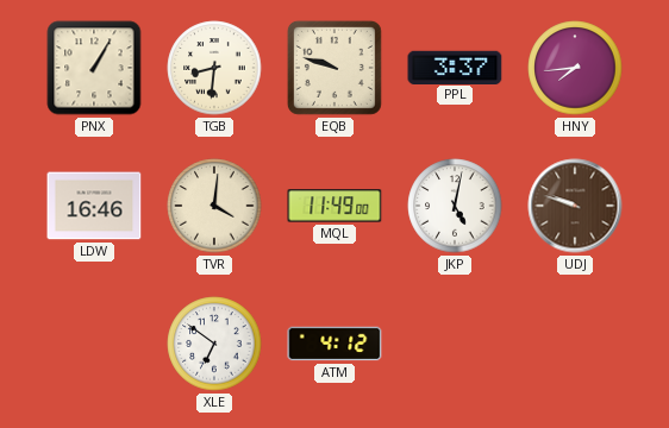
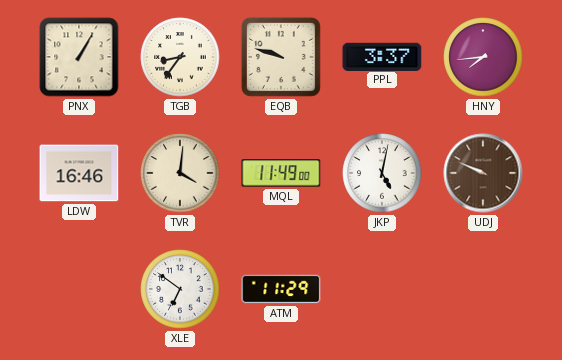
TGB: 8:31 -> 8:36 (180, 57)
UDJ: 9:48 -> 9:49 (483, 173)
ATM: 4:12 -> 11:29 (281, 289)
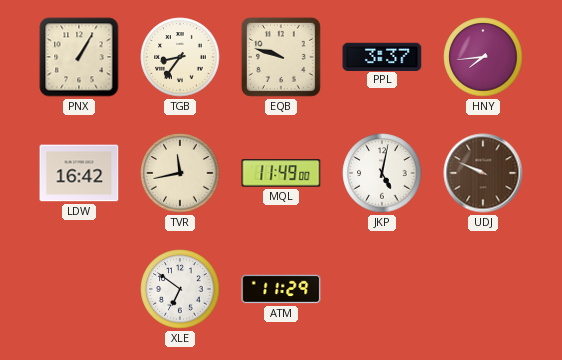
LDW: 16:46 -> 16:42 (79, 173)
TVR: 4:01 -> 11:43 (180, 173)
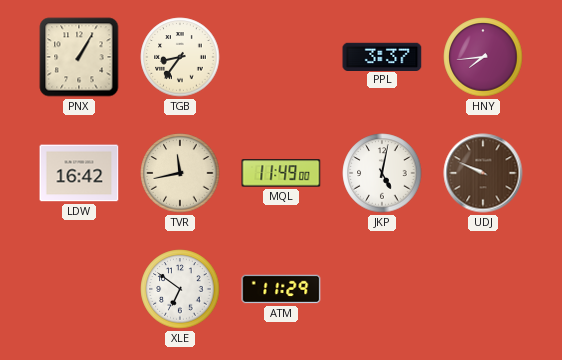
EQB: 9:48 -> none (281, 57)
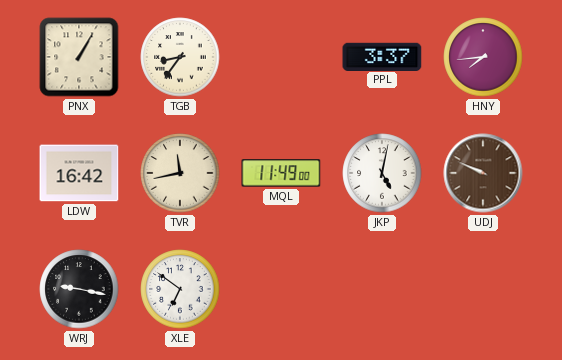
WRJ: none -> 9:17 (79, 289)
ATM: 11:29 -> none (281, 289)
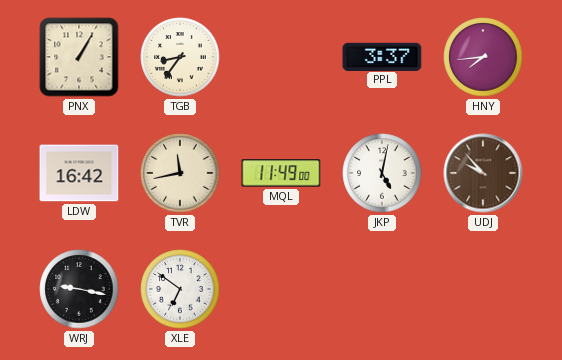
UDJ: 9:49 -> 9:53 (483, 173)
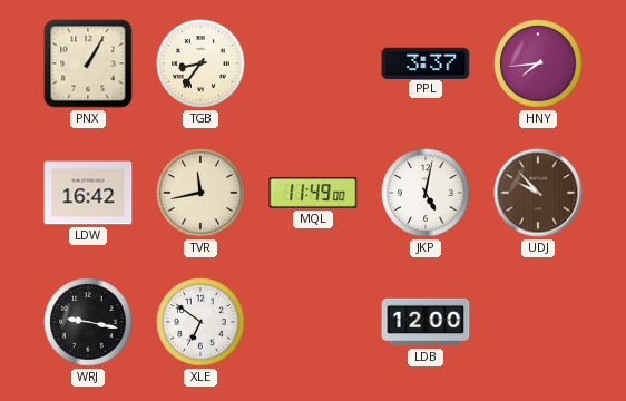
LDB: none -> 12:00 (426, 322)
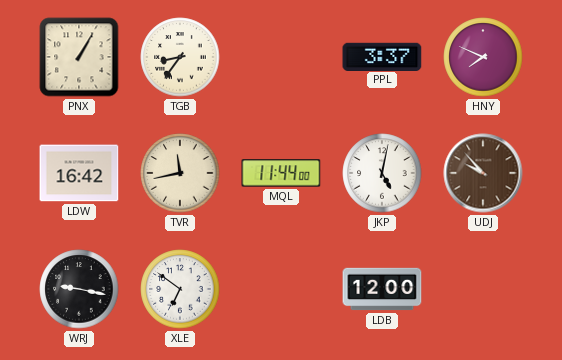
HNY: 7:44 -> 7:49 (483, 57)
MQL: 11:49 -> 11:44 (281, 173)
